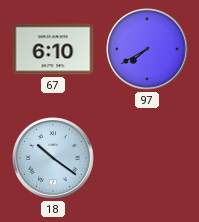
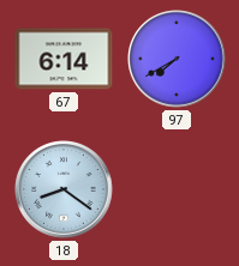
67: 6:10 -> 6:14 (64, 59)
18: 10:21 -> 8:21 (64, 189)
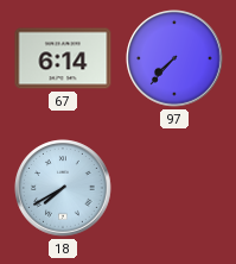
97: 7:40 -> 7:37 (174, 58)
18: 8:21 -> 7:40 (63, 188)
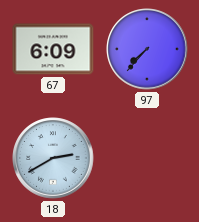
67: 6:14 -> 6:09 (53, 49)
18: 7:40 -> 2:40 (53, 158)
